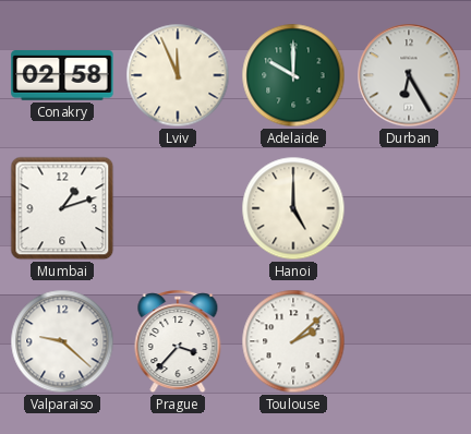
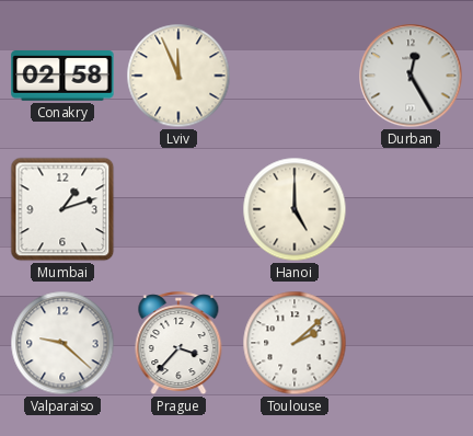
Adelaide: 10:00 -> none (293, 75)
Durban: 6:25 -> 12:25 (411, 76)
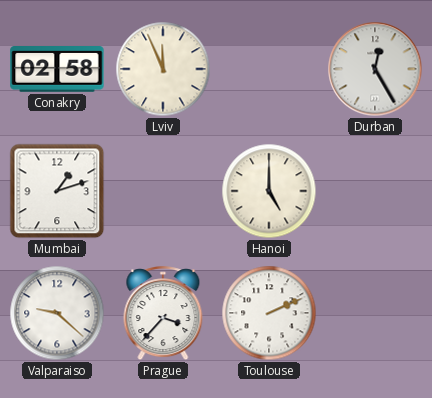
Toulouse: 2:08 -> 2:11 (269, 313)
